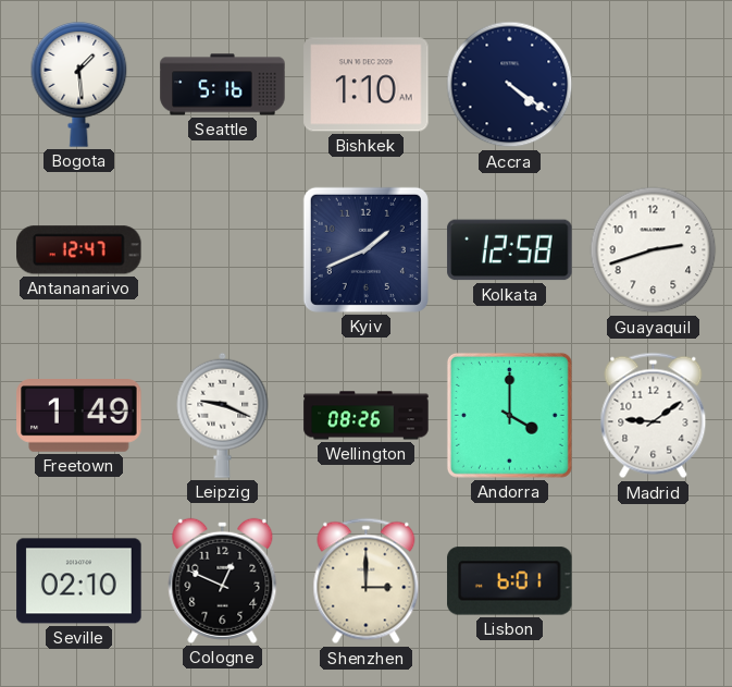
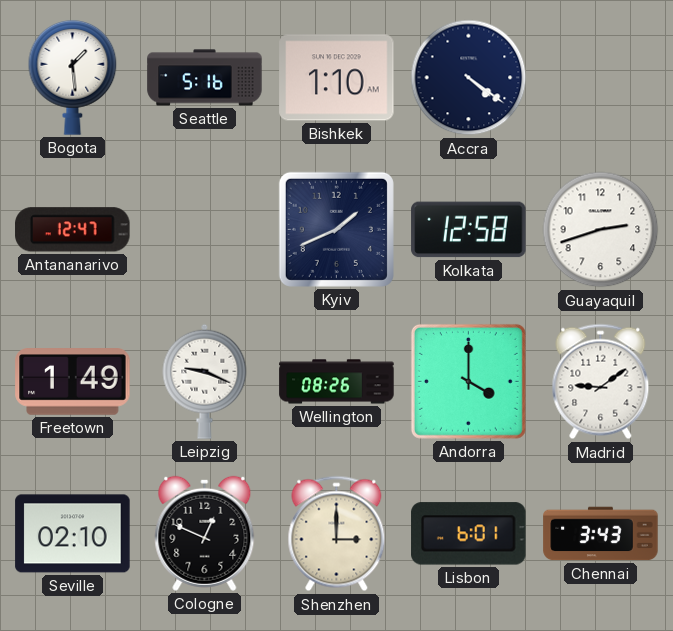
Chennai: none -> 3:43 (601, 534)
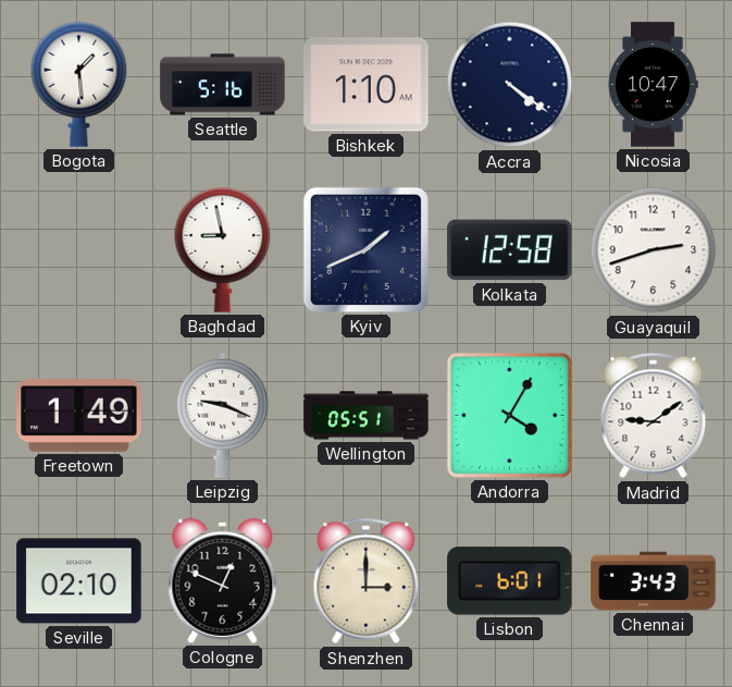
Nicosia: none -> 10:47 (653, 85)
Antananarivo: 12:47 -> none (73, 230)
Baghdad: none -> 8:58 (223, 249)
Wellington: 08:26 -> 05:51 (367, 416)
Andorra: 4:00 -> 4:05 (509, 415)
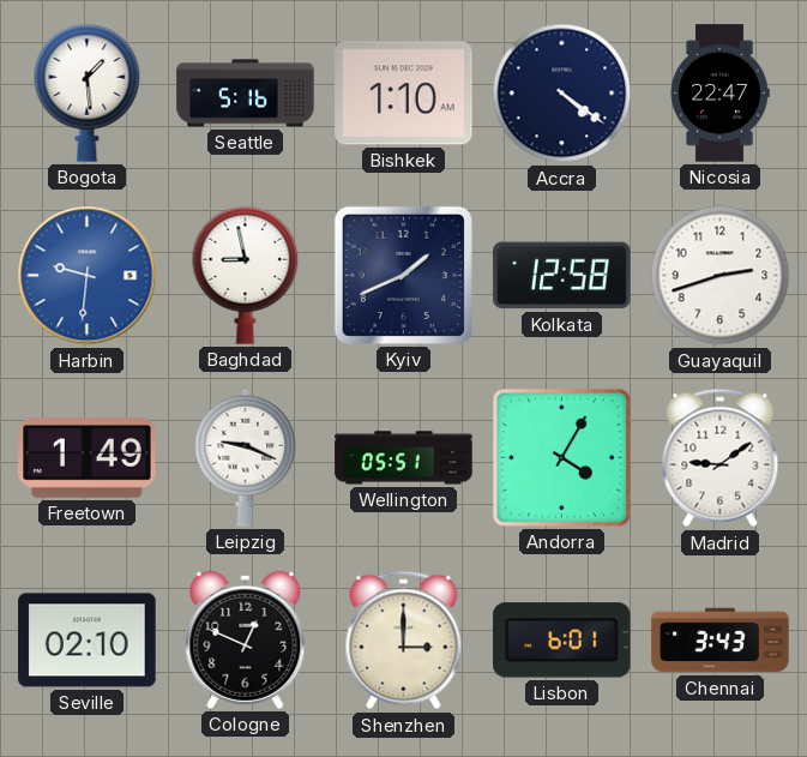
Nicosia: 10:47 -> 22:47 (719, 94)
Harbin: none -> 9:31 (88, 276)
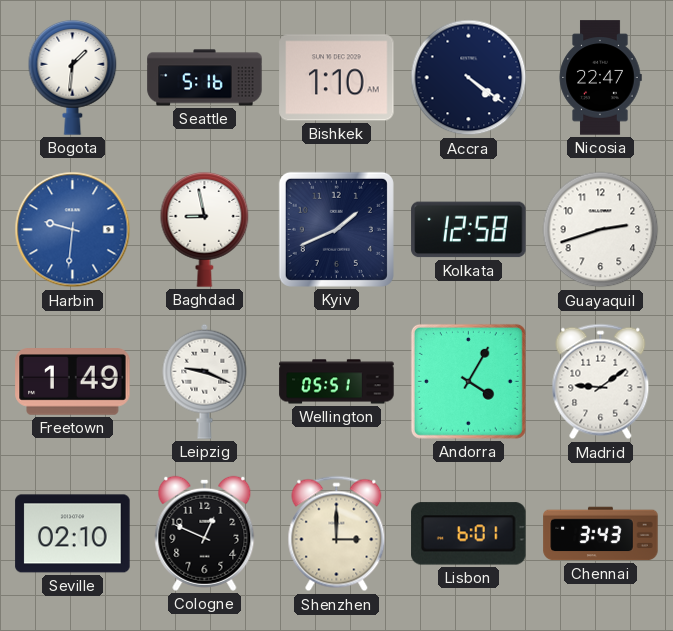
Bogota: 1:29 -> 1:31 (73, 77)
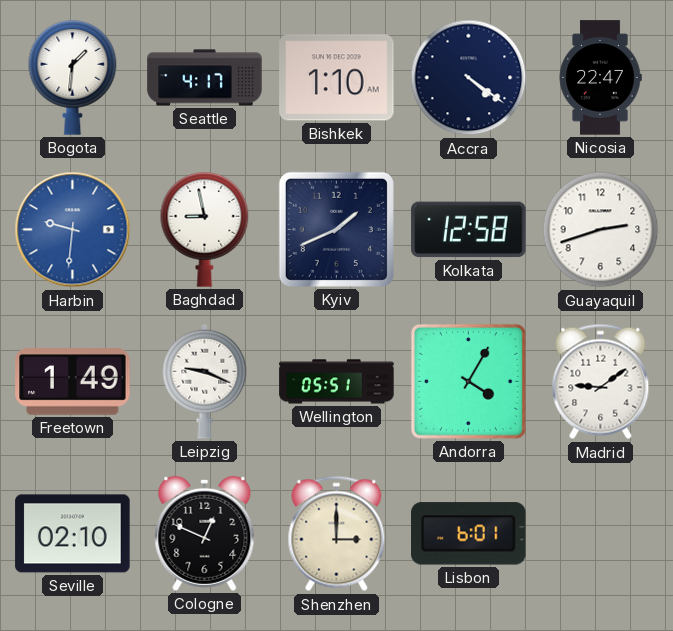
Seattle: 5:16 -> 4:17 (205, 78)
Chennai: 3:43 -> none (601, 534)
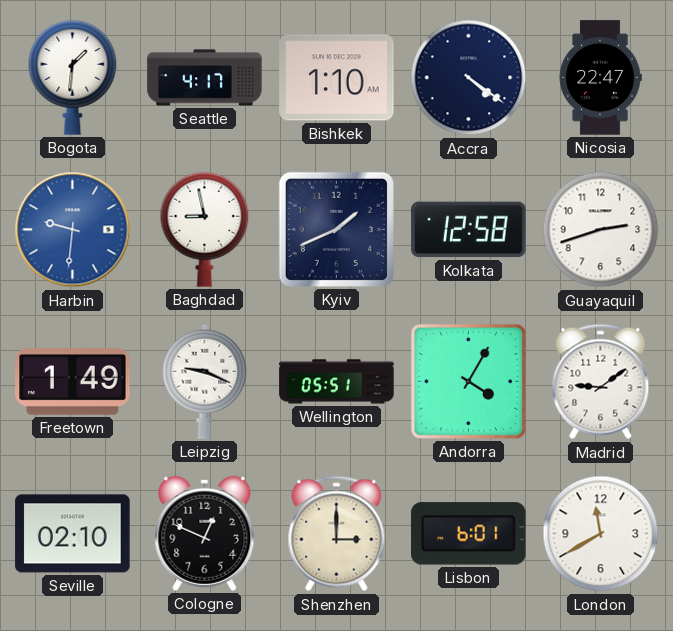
London: none -> 11:40 (601, 534)
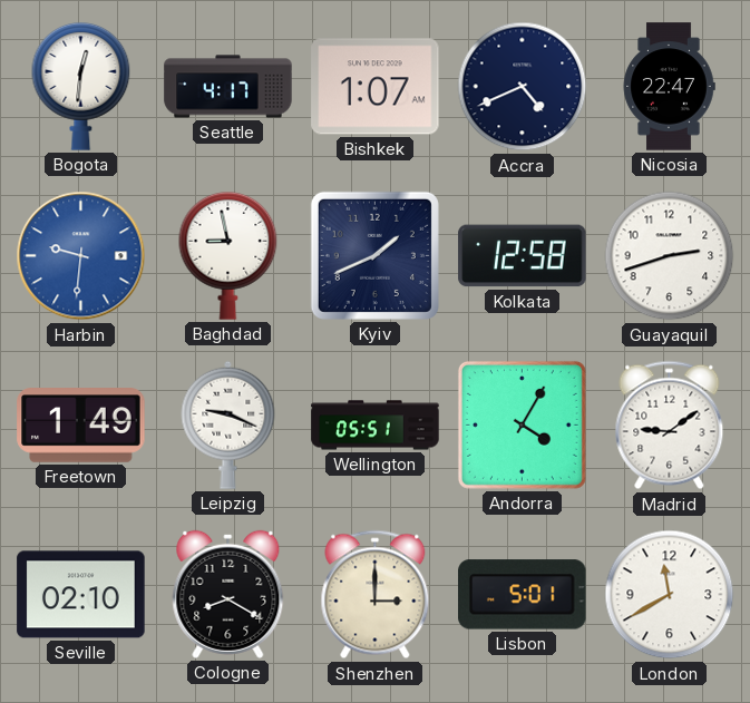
Bogota: 1:31 -> 12:31 (81, 86)
Bishkek: 1:10 -> 1:07 (376, 87)
Accra: 4:21 -> 4:41 (523, 87)
Cologne: 12:49 -> 8:20 (228, 594)
Lisbon: 6:01 -> 5:01 (523, 595)
